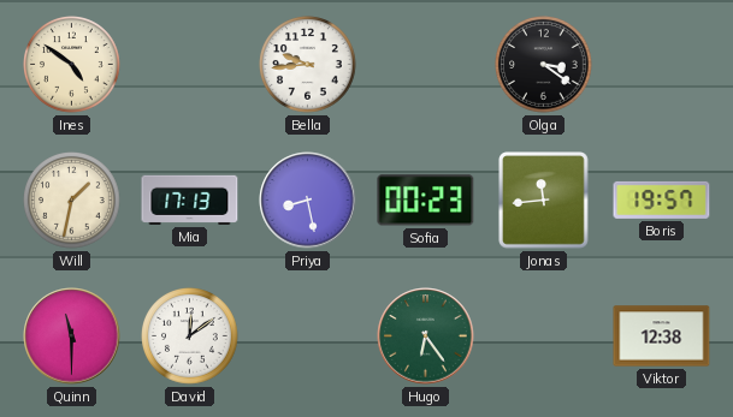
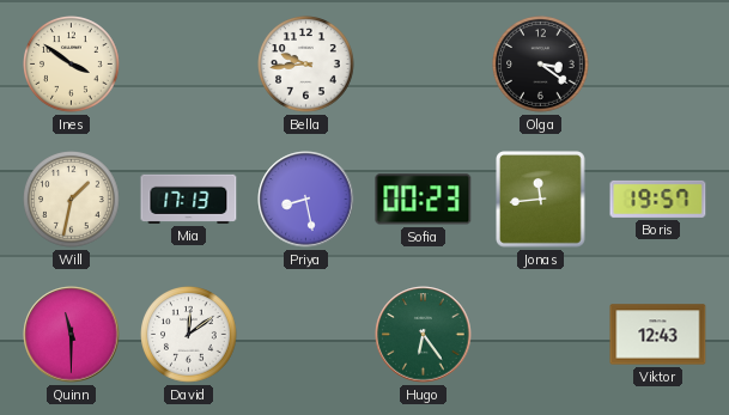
Ines: 4:51 -> 3:51 (72, 65)
Viktor: 12:38 -> 12:43 (658, 335)
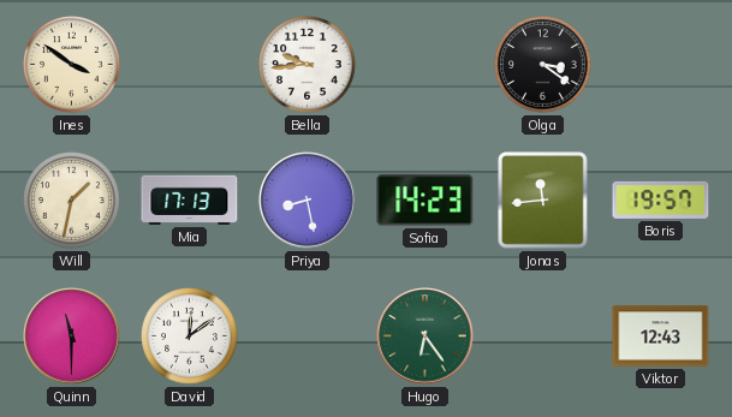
Sofia: 00:23 -> 14:23 (425, 201)
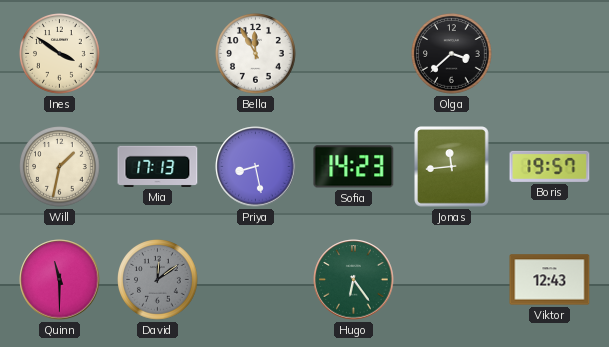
Bella: 9:44 -> 11:55 (256, 54)
Olga: 3:21 -> 3:38 (452, 54)
David dial: white -> grey (158, 280)
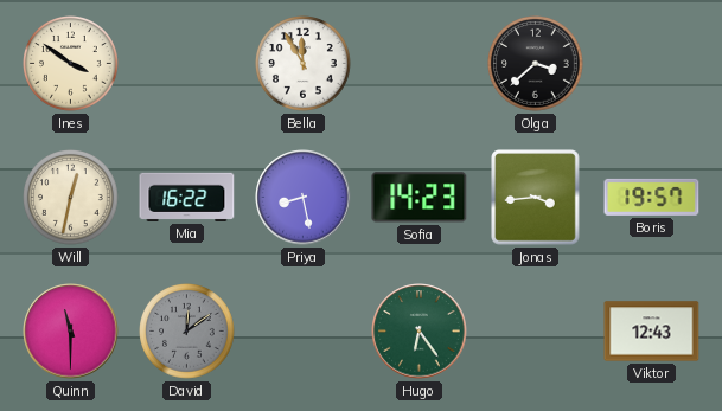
Will: 1:32 -> 12:32 (71, 198)
Mia: 17:13 -> 16:22 (187, 197)
Jonas: 11:44 -> 3:44 (536, 198)
